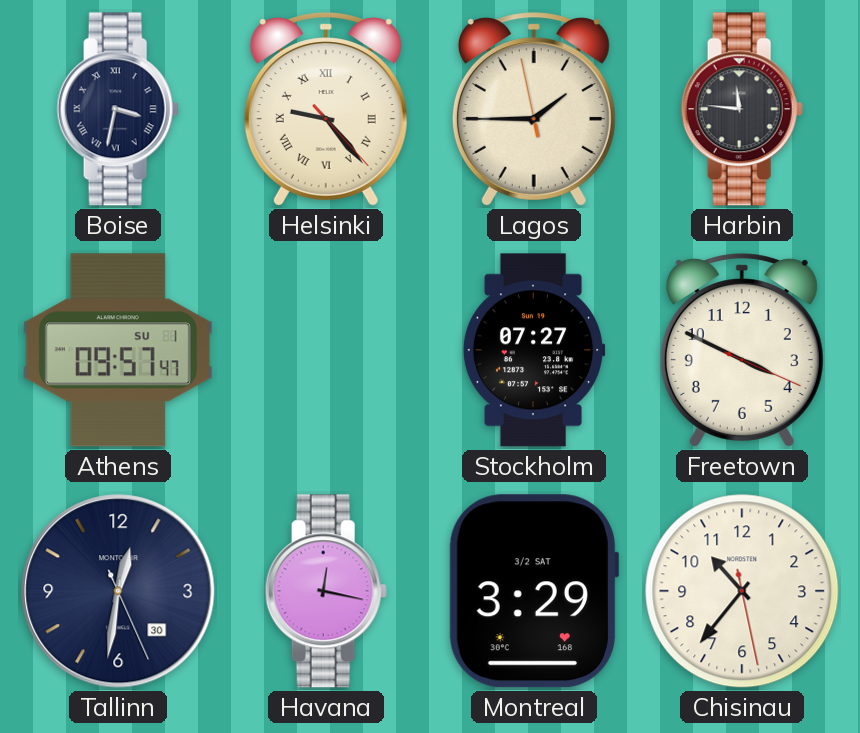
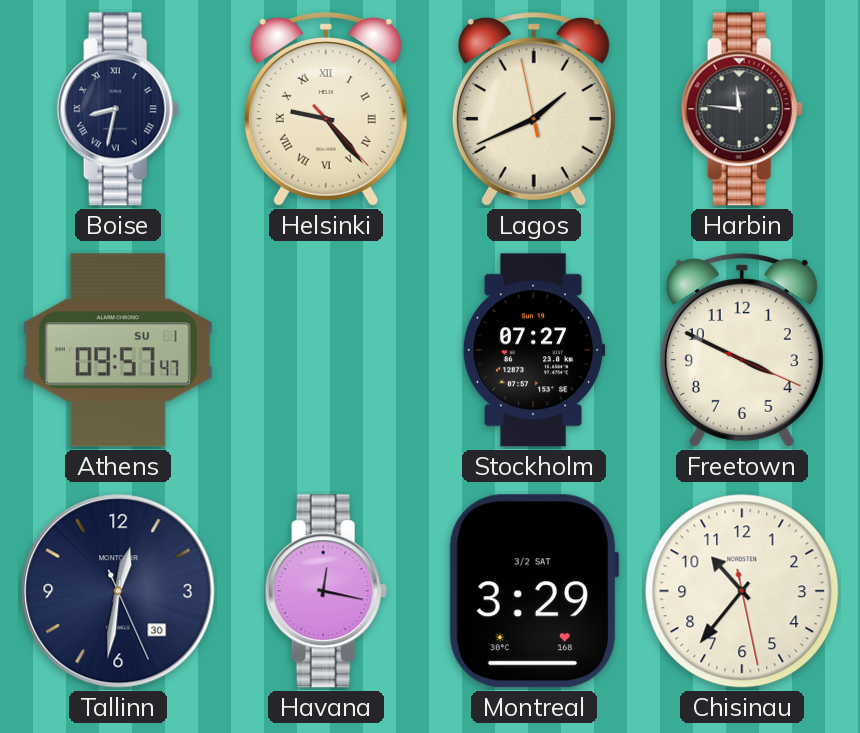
Boise: 3:32 -> 8:32 (118, 109)
Lagos: 1:44 -> 1:40 (534, 109)
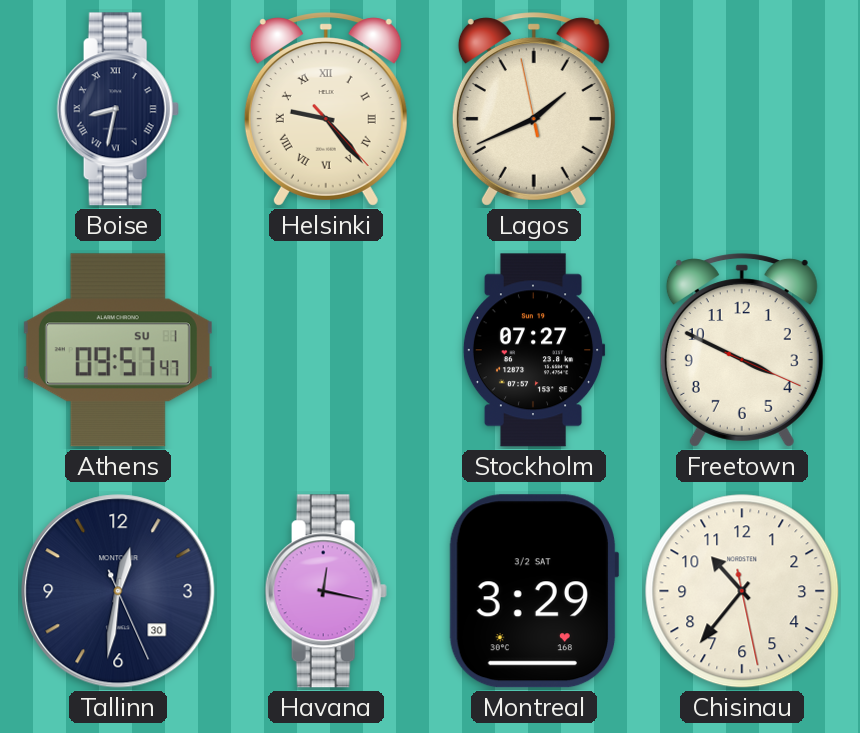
Harbin: 11:46 -> none (742, 109)
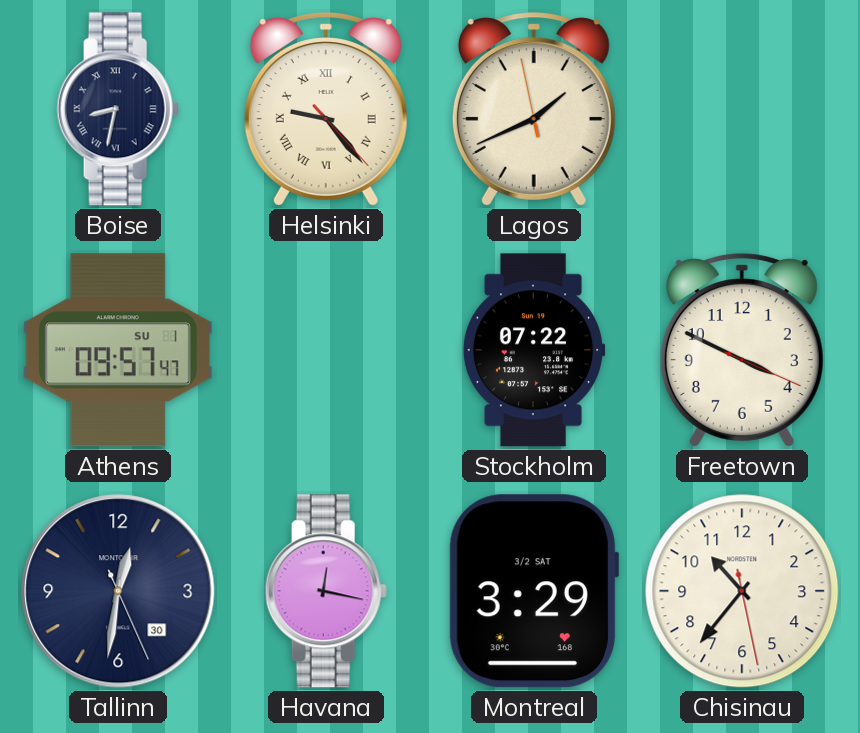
Stockholm: 07:27 -> 07:22 (534, 350)
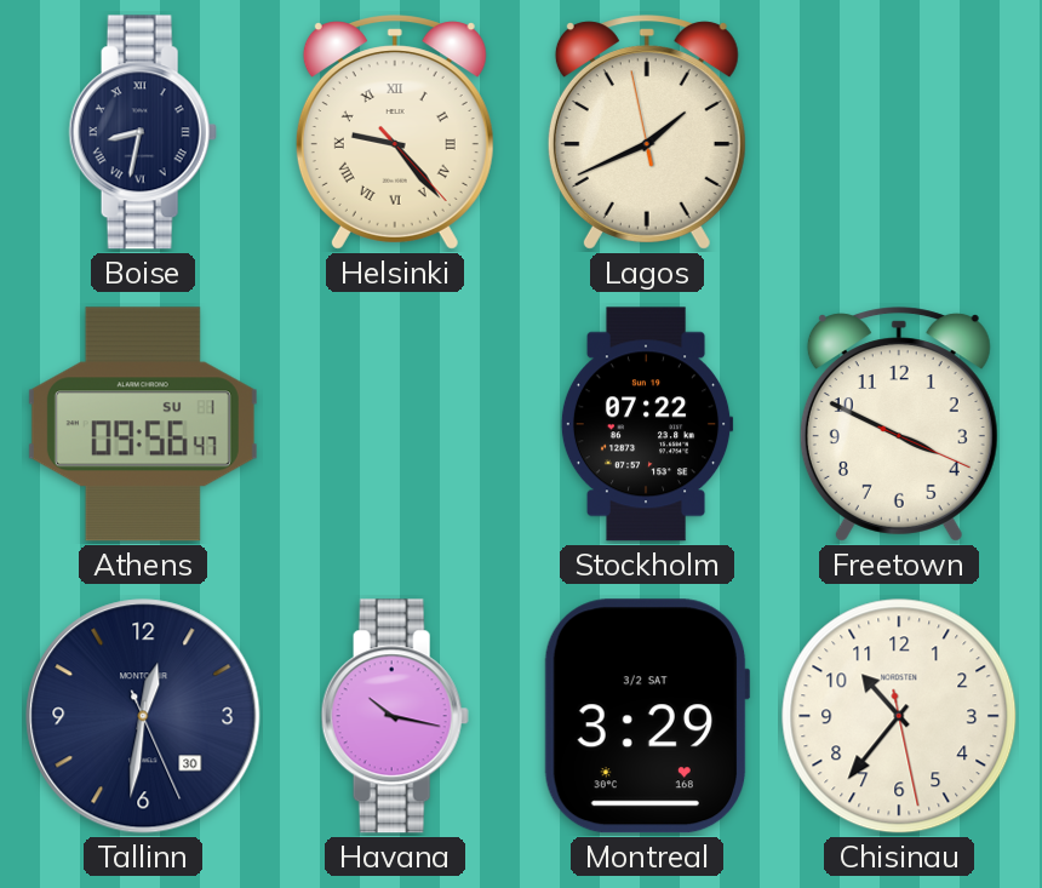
Athens: 09:57 -> 09:56 (143, 424)
Havana: 12:17 -> 10:17 (395, 716)
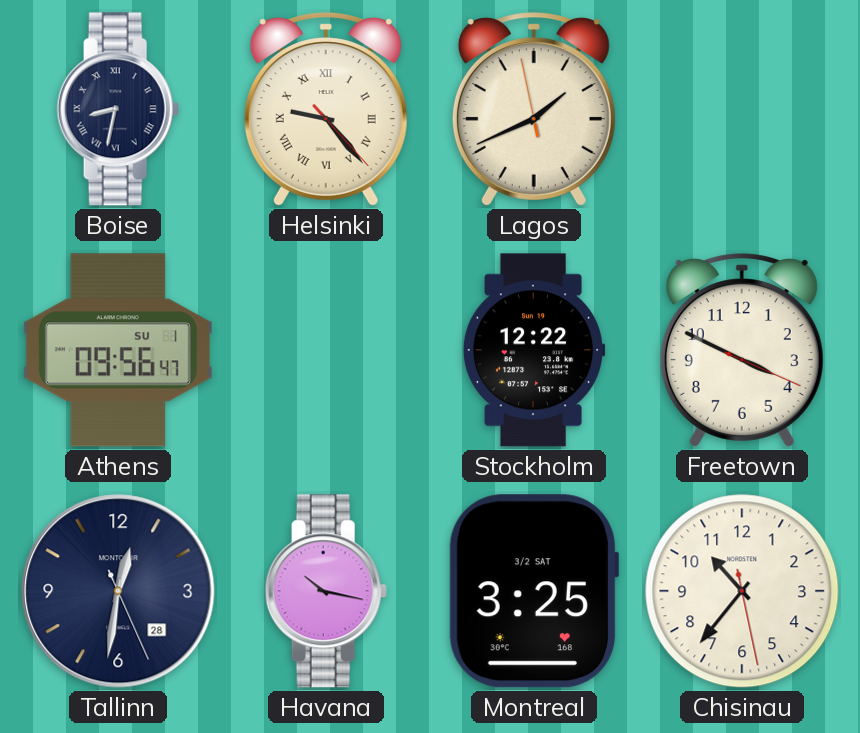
Stockholm: 07:22 -> 12:22 (534, 350)
Tallinn date: 30 -> 28 (118, 591)
Montreal: 3:29 -> 3:25 (534, 591)
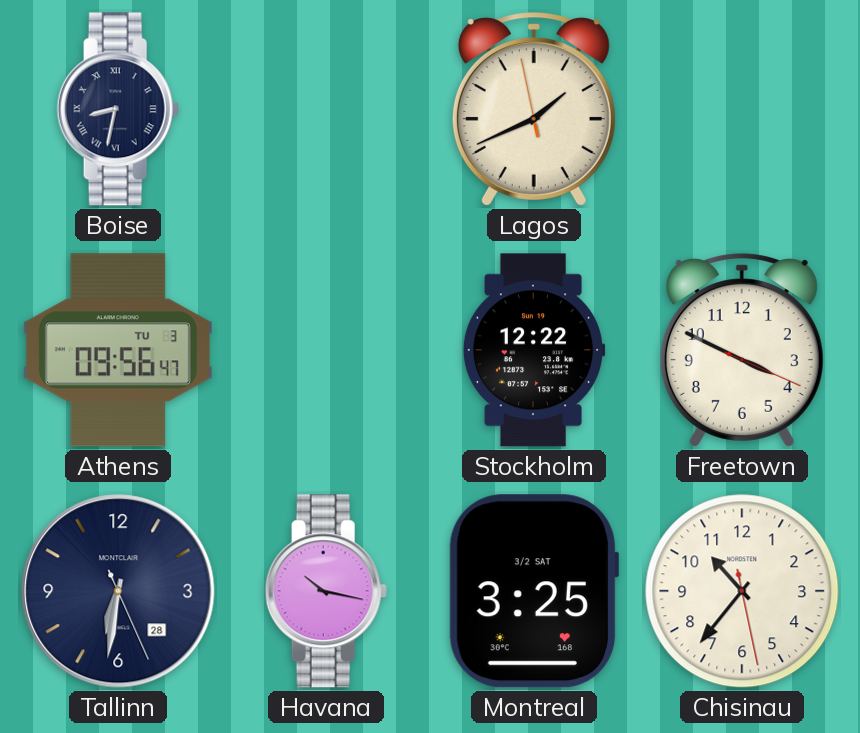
Helsinki: 9:23 -> none (326, 109)
Athens date: SU 1 -> TU 3 (118, 350)
Tallinn: 12:31 -> 6:31 (118, 591)
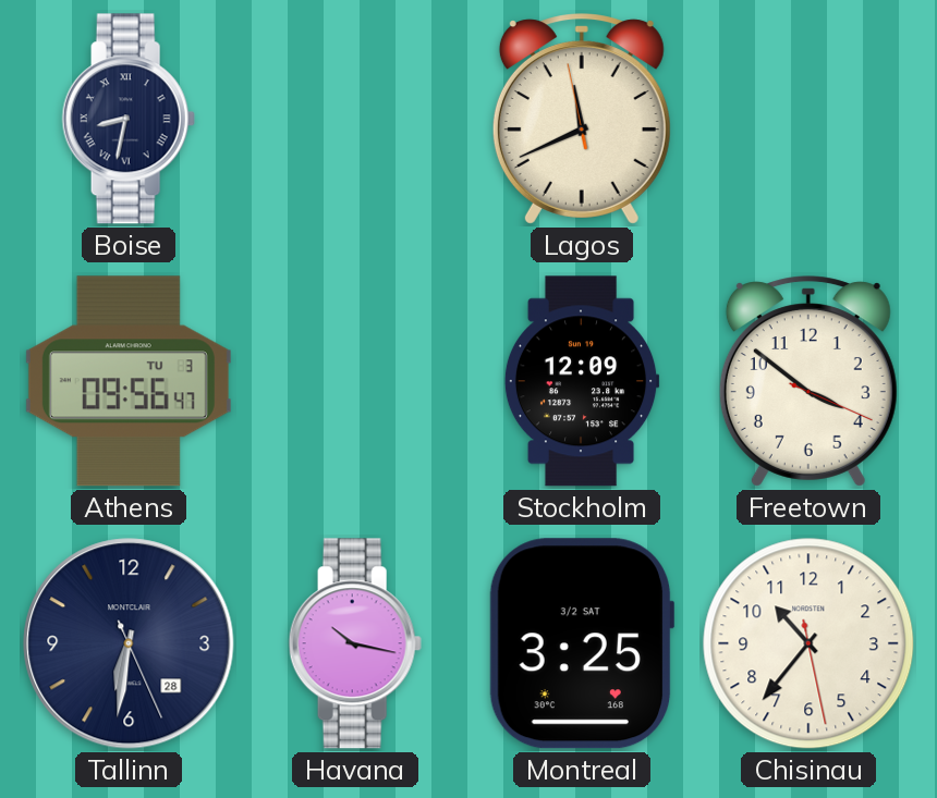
Lagos: 1:40 -> 11:40 (582, 119)
Stockholm: 12:22 -> 12:09 (582, 381)
Freetown: 3:49 -> 3:51 (808, 381)
